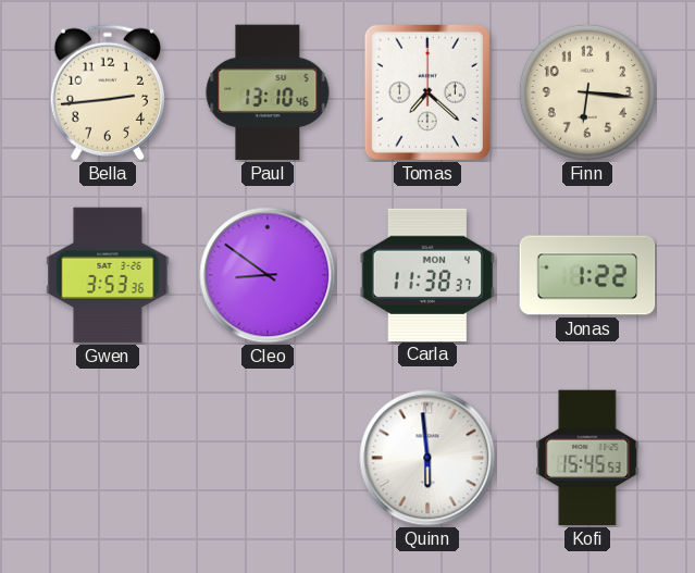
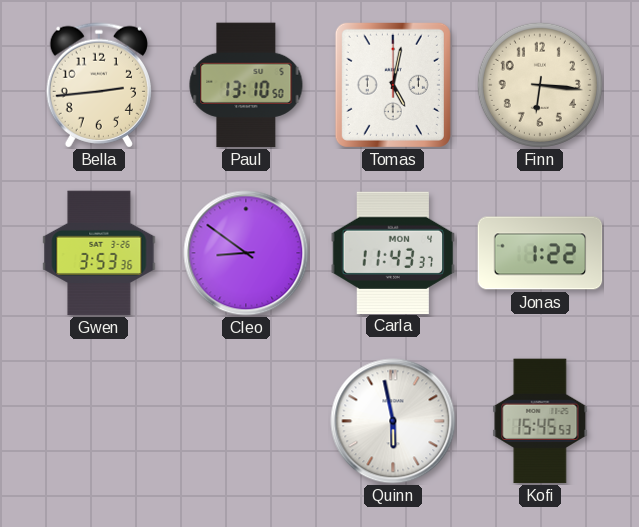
Paul: 13:10:46 -> 13:10:50 (246, 85)
Tomas: 7:22 -> 5:02 (393, 85)
Carla: 11:38 -> 11:43 (393, 252)
Quinn: 5:59 -> 5:58 (393, 421)
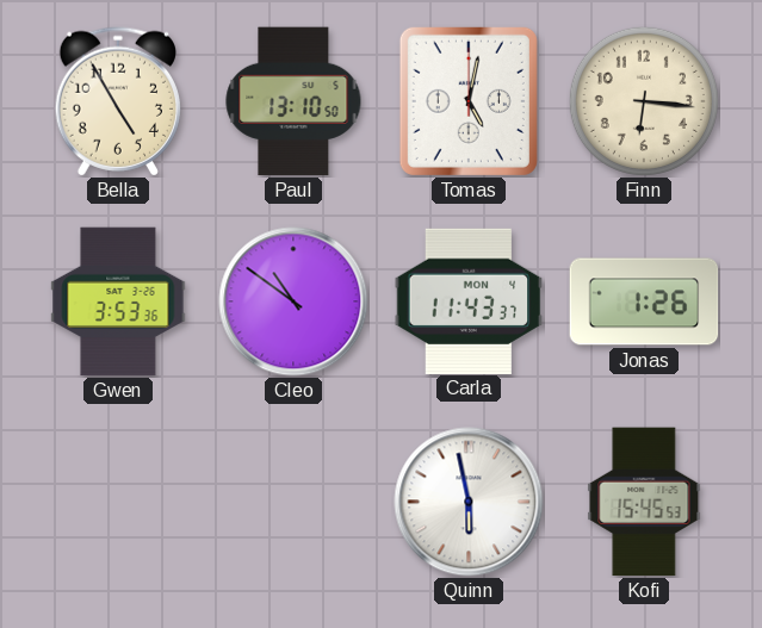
Bella: 2:44 -> 4:55 (117, 101)
Cleo: 8:51 -> 10:51 (293, 301)
Jonas: 1:22 -> 1:26 (644, 301)
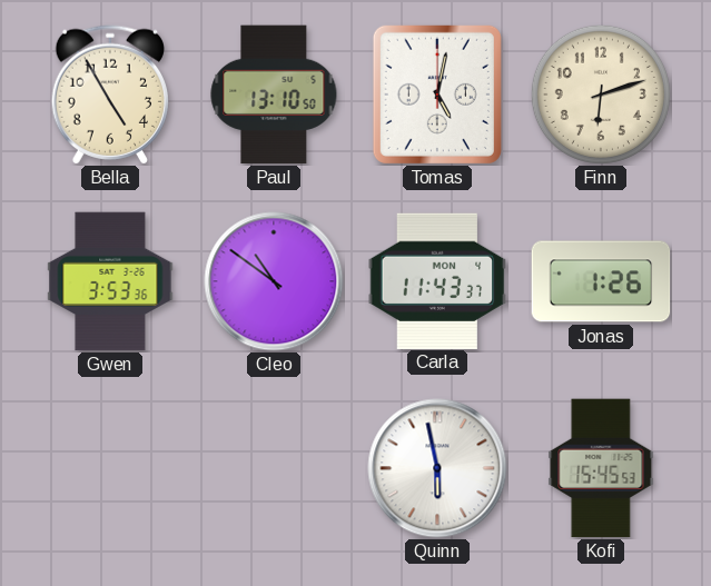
Finn: 6:16 -> 6:12 (601, 95)
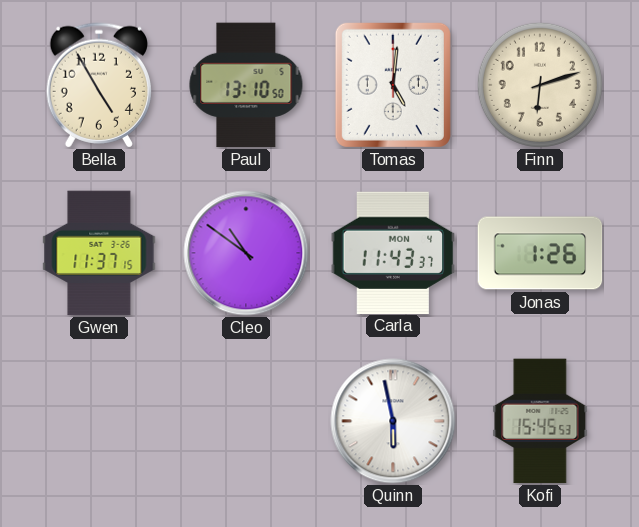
Tomas: 5:02 -> 5:01 (393, 85)
Gwen: 3:53 -> 11:37 (99, 253)
